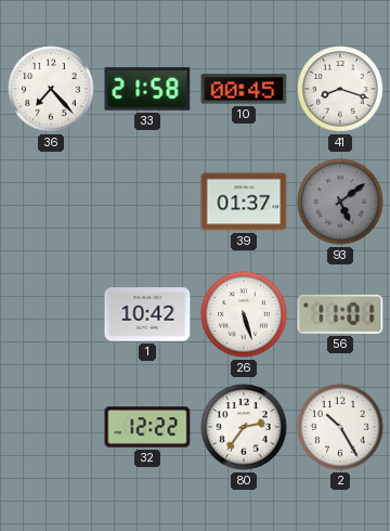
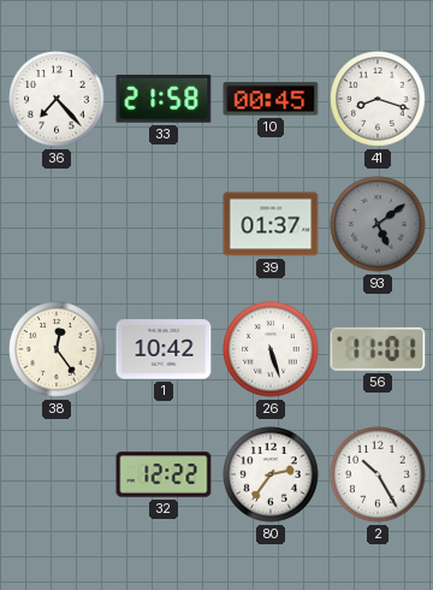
38: none -> 12:24 (57, 349)
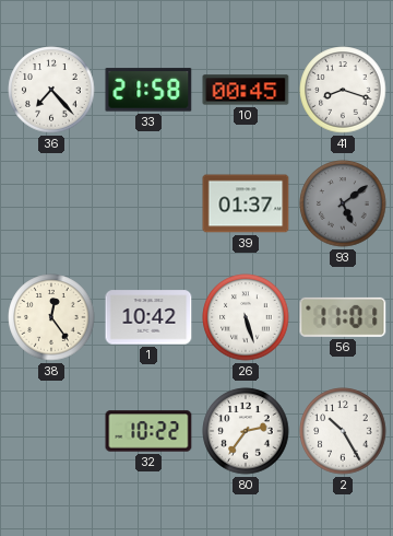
32: 12:22 -> 10:22 (148, 431)
